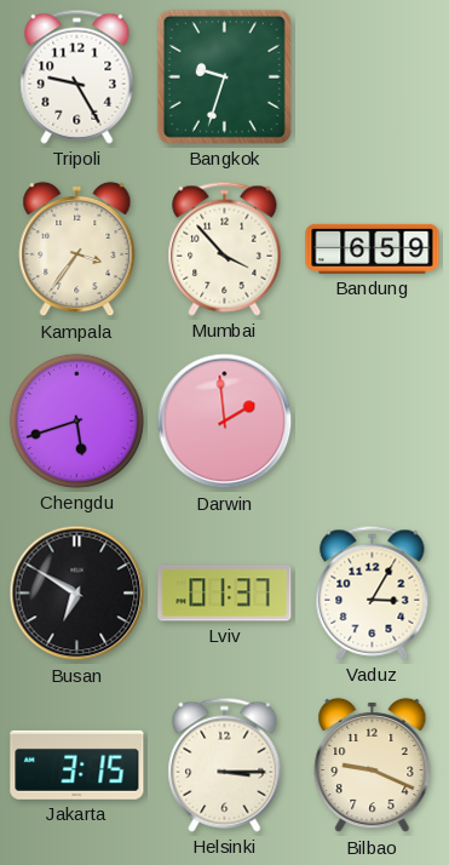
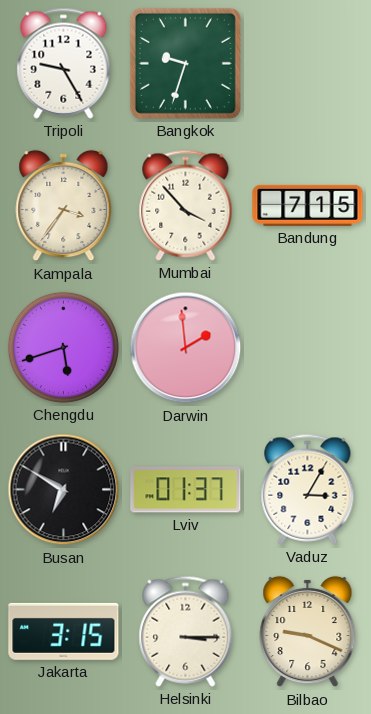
Bandung: 6:59 -> 7:15 (308, 205)
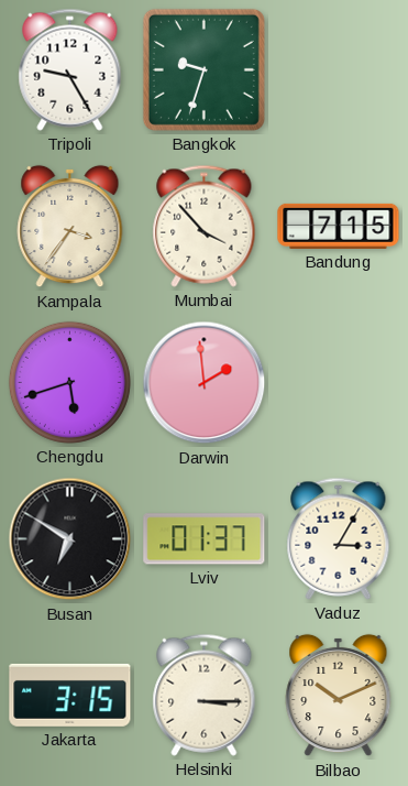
Bilbao: 9:19 -> 10:11 (339, 696)
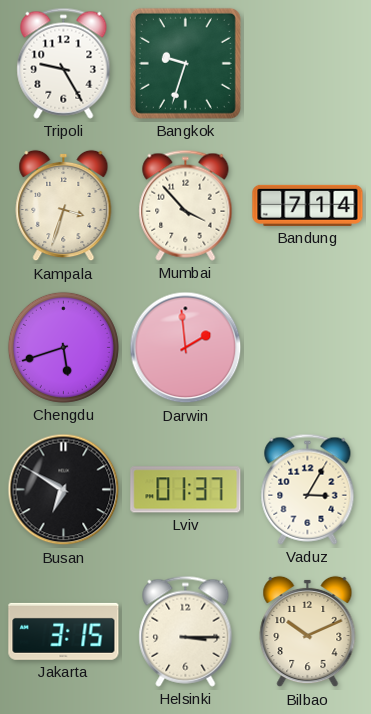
Kampala: 3:36 -> 3:33 (64, 206)
Bandung: 7:15 -> 7:14 (308, 205)
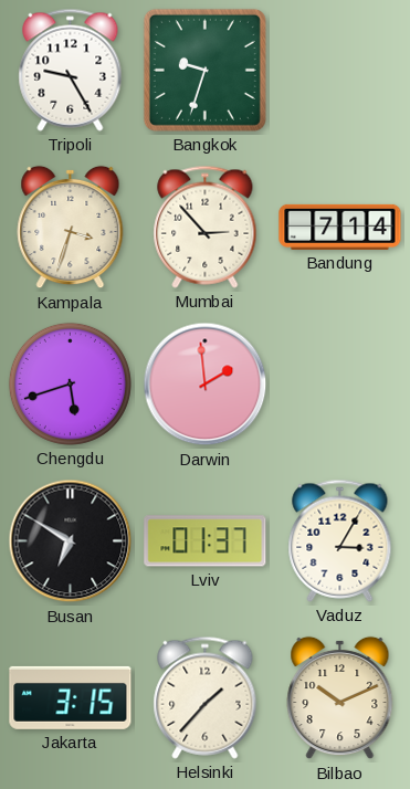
Mumbai: 3:53 -> 2:53 (206, 227)
Helsinki: 3:15 -> 1:37 (206, 697)
